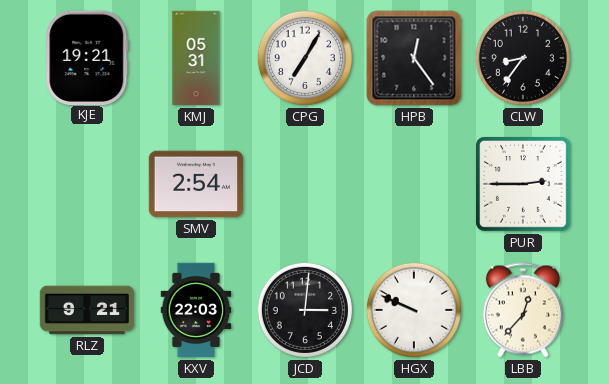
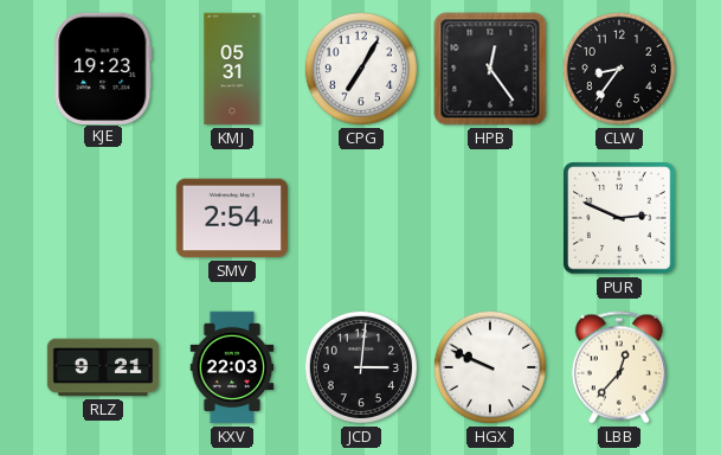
KJE: 19:21 -> 19:23 (103, 68)
PUR: 2:45 -> 2:49 (620, 219)
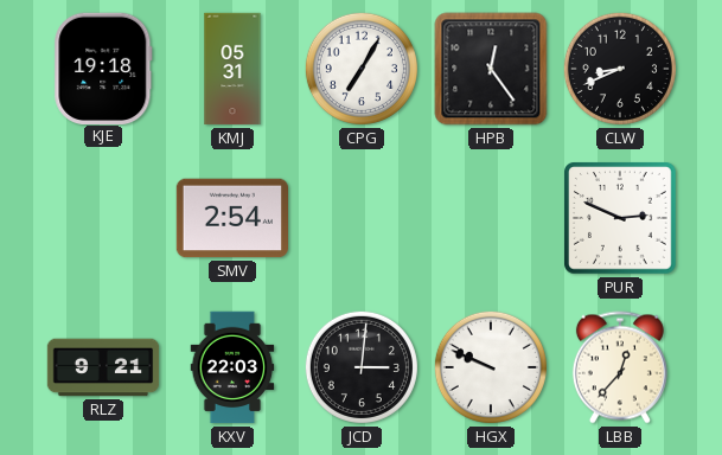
KJE: 19:23 -> 19:18 (103, 68)
CLW: 8:36 -> 8:41 (620, 69)
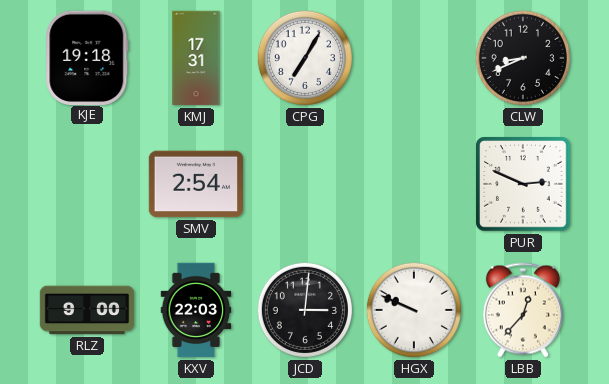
KMJ: 05:31 -> 17:31 (196, 58)
HPB: 12:24 -> none (491, 69)
RLZ: 9:21 -> 9:00 (87, 310)
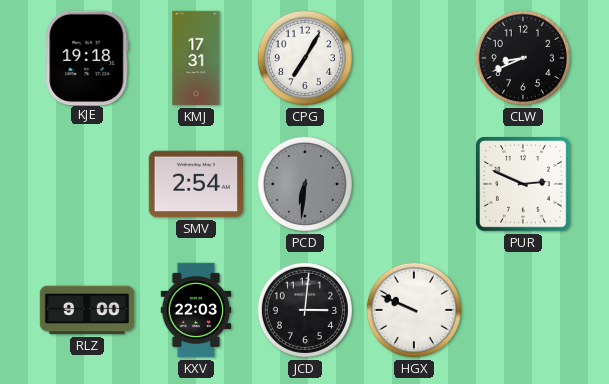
PCD: none -> 6:31 (305, 184)
LBB: 12:37 -> none (523, 310)
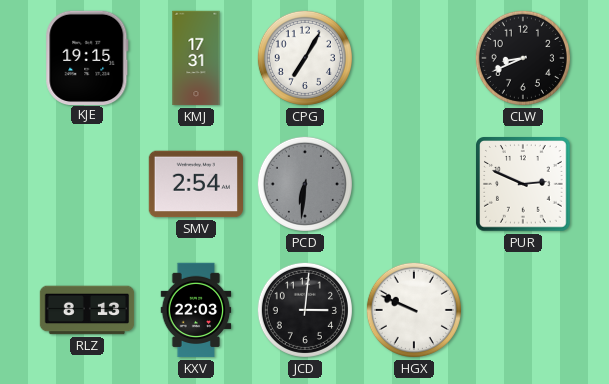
KJE: 19:18 -> 19:15 (87, 57)
RLZ: 9:00 -> 8:13 (87, 310)
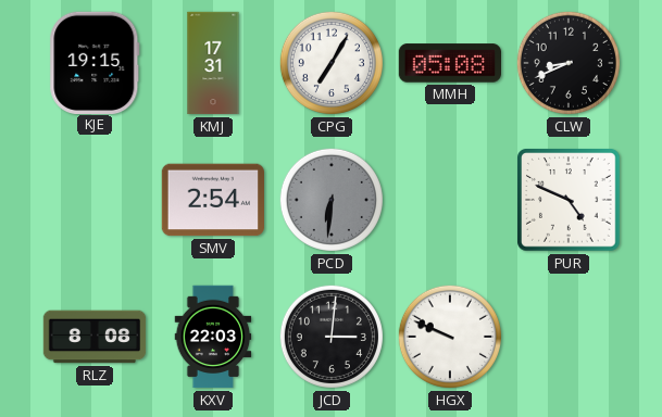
MMH: none -> 05:08 (449, 63)
PUR: 2:49 -> 4:49 (570, 201)
RLZ: 8:13 -> 8:08 (95, 337)
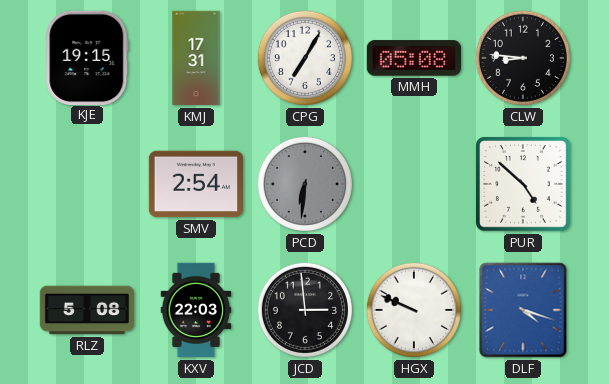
CLW: 8:41 -> 8:46 (523, 58)
PUR: 4:49 -> 4:52 (524, 185)
RLZ: 8:08 -> 5:08 (87, 310)
JCD: 3:01 -> 2:59 (305, 310)
DLF: none -> 4:18 (523, 310)
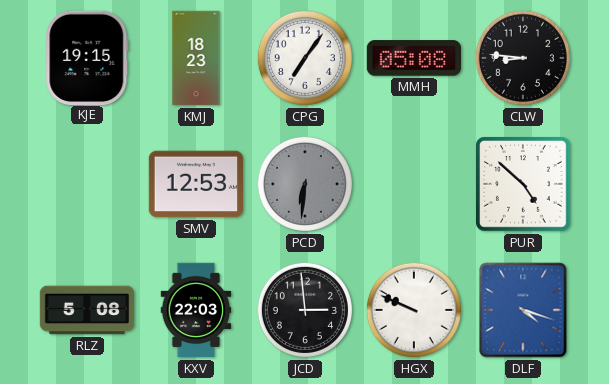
KMJ: 17:31 -> 18:23 (196, 58)
CPG: 7:05 -> 7:06 (305, 58)
SMV: 2:54 -> 12:53 (195, 184)
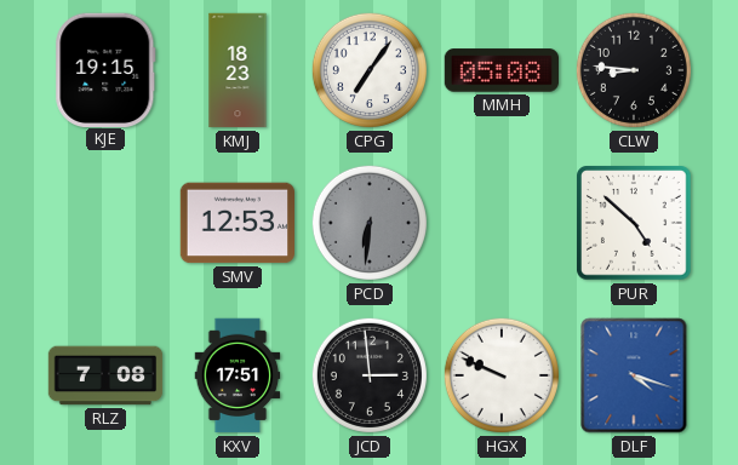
RLZ: 5:08 -> 7:08 (105, 375)
KXV: 22:03 -> 17:51 (238, 375)
